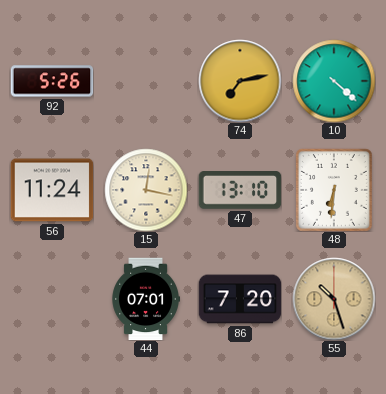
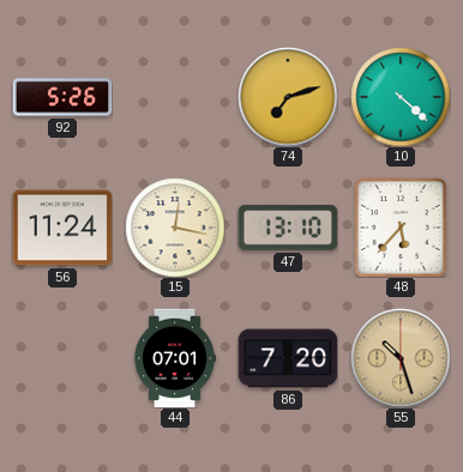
74: 7:13 -> 7:12 (288, 97)
48: 6:31 -> 5:37 (401, 228)
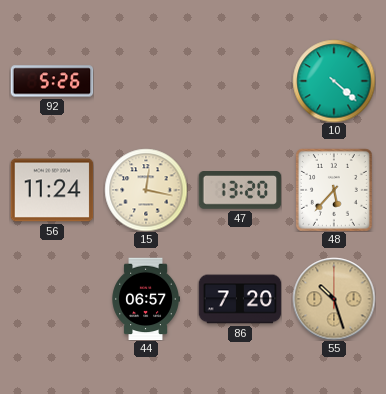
74: 7:12 -> none (288, 97)
47: 13:10 -> 13:20 (240, 191)
44: 07:01 -> 06:57 (145, 299)
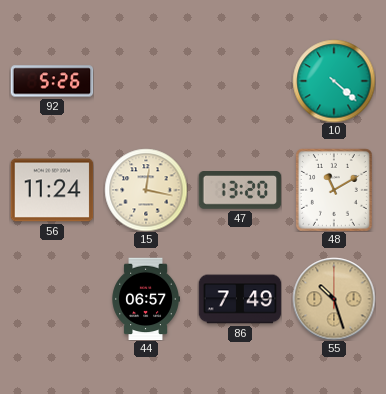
48: 5:37 -> 11:10 (334, 190)
86: 7:20 -> 7:49 (240, 299)
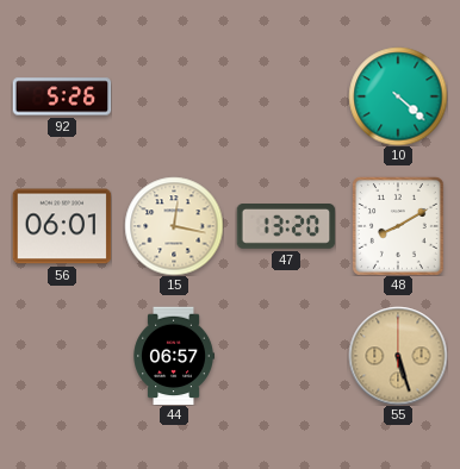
56: 11:24 -> 06:01 (62, 226)
48: 11:10 -> 8:10 (398, 226)
86: 7:49 -> none (240, 299)
55: 10:27 -> 5:27 (398, 356)
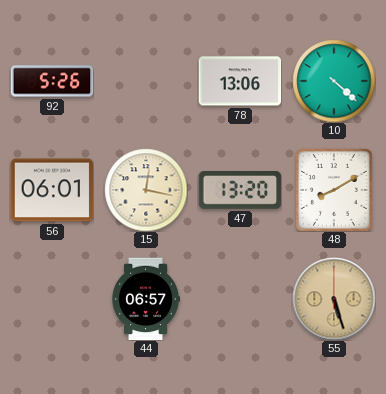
78: none -> 13:06 (240, 81)
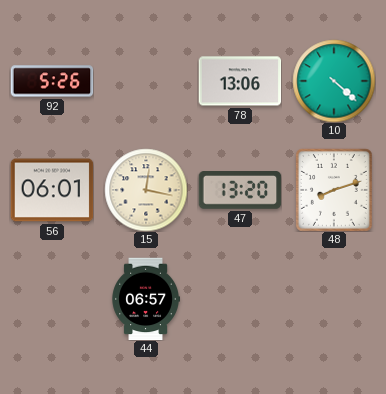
48: 8:10 -> 8:12 (334, 190)
55: 5:27 -> none (334, 299)
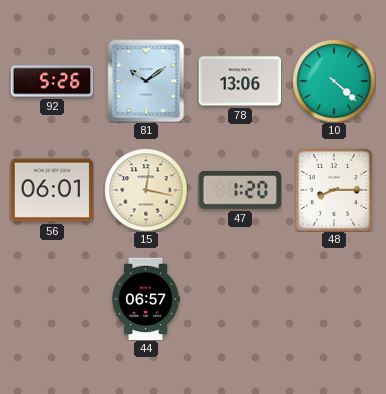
81: none -> 10:09 (146, 81)
47: 13:20 -> 1:20 (240, 191)
48: 8:12 -> 8:15 (334, 190)
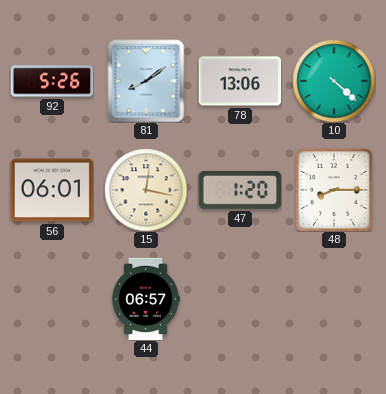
81: 10:09 -> 8:09 (146, 81)
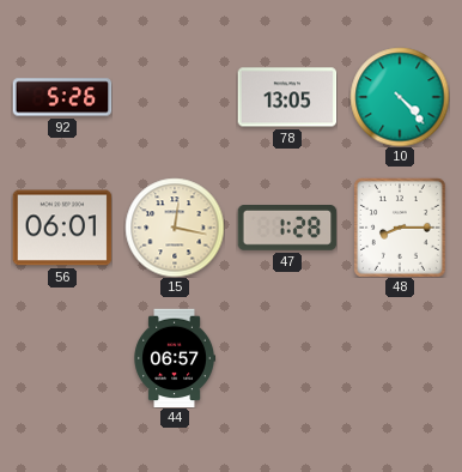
81: 8:09 -> none (146, 81)
78: 13:06 -> 13:05 (287, 97)
10: 4:22 -> 4:23 (400, 97)
47: 1:20 -> 1:28 (287, 229)
